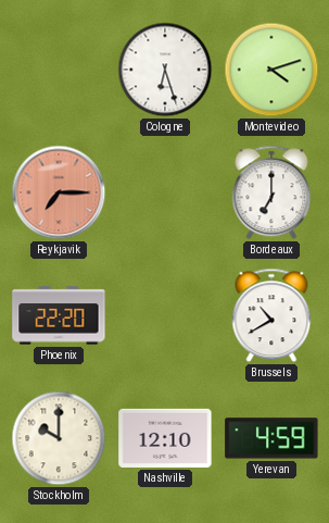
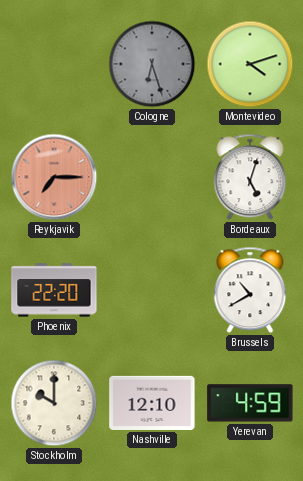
Cologne dial: white -> grey (152, 64)
Bordeaux: 7:00 -> 5:03 (250, 177)
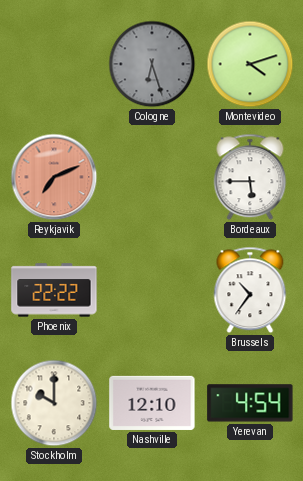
Reykjavik: 7:15 -> 7:11 (54, 177)
Bordeaux: 5:03 -> 5:45 (250, 177)
Phoenix: 22:20 -> 22:22 (54, 290)
Brussels: 10:40 -> 10:36 (250, 290)
Yerevan: 4:59 -> 4:54 (250, 403)
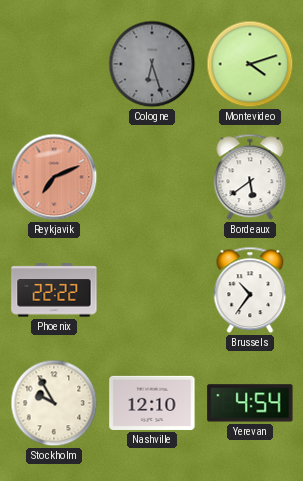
Bordeaux: 5:45 -> 5:39 (250, 177)
Stockholm: 10:00 -> 9:55 (54, 403)
